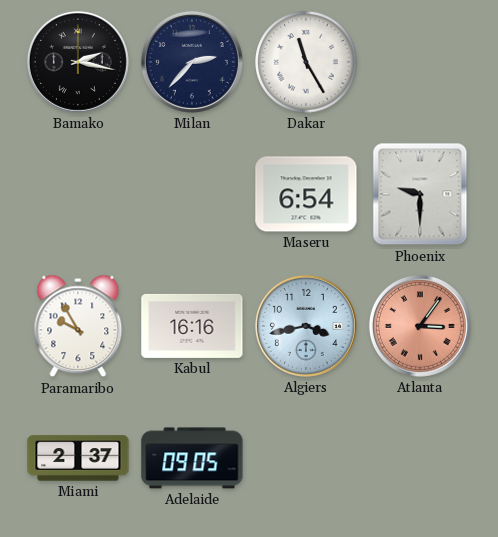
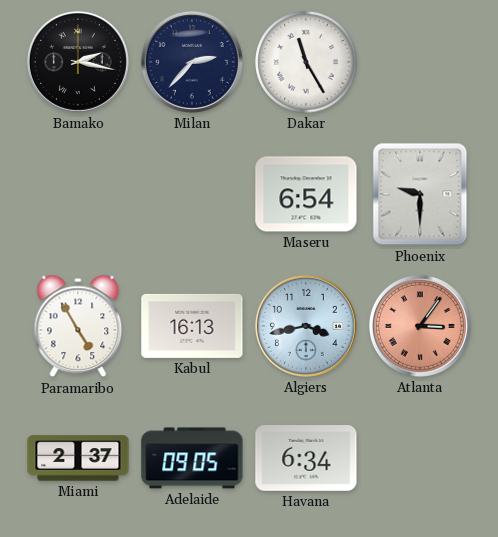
Paramaribo: 9:55 -> 4:55 (78, 326)
Kabul: 16:16 -> 16:13 (192, 326)
Havana: none -> 6:34 (306, 459)
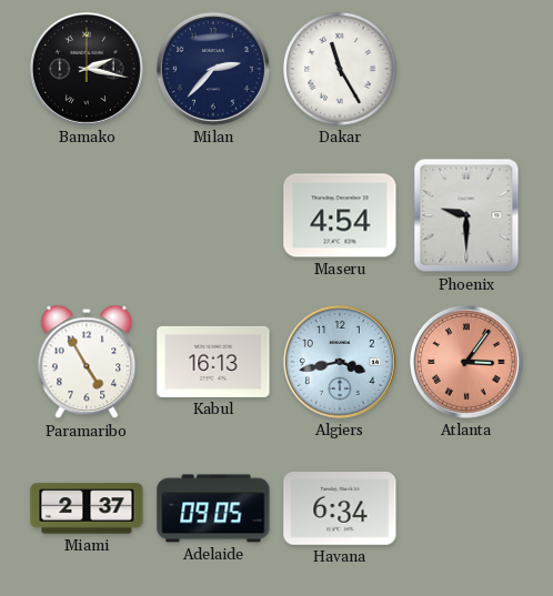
Maseru: 6:54 -> 4:54 (340, 215)
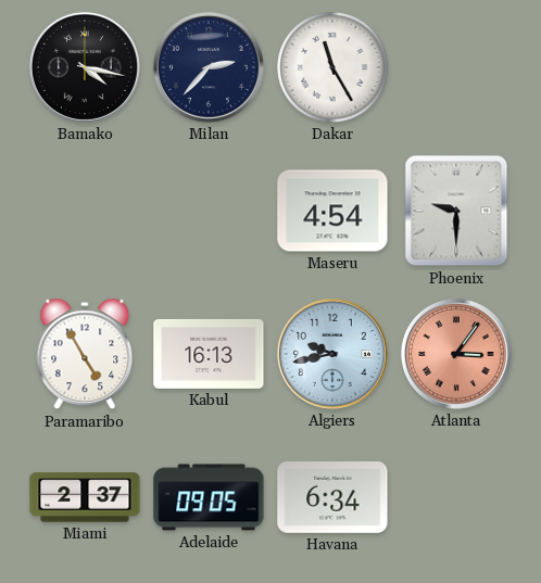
Bamako: 2:17 -> 4:17 (85, 67)
Algiers: 3:43 -> 9:43 (332, 354)
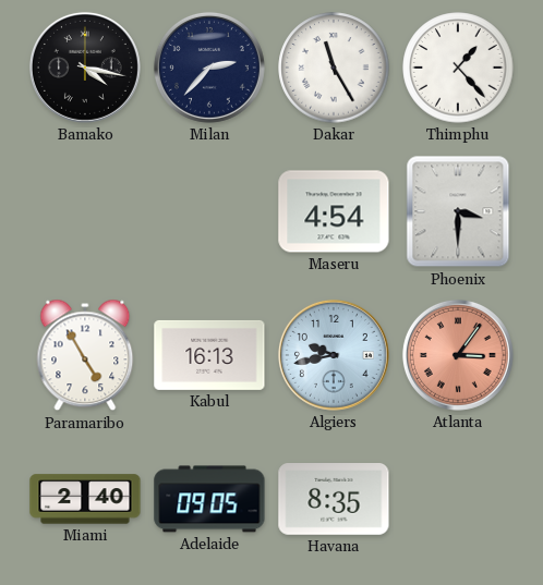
Thimphu: none -> 1:23 (458, 68)
Phoenix: 9:30 -> 3:30 (458, 211)
Miami: 2:37 -> 2:40 (85, 499)
Havana: 6:34 -> 8:35 (334, 500)
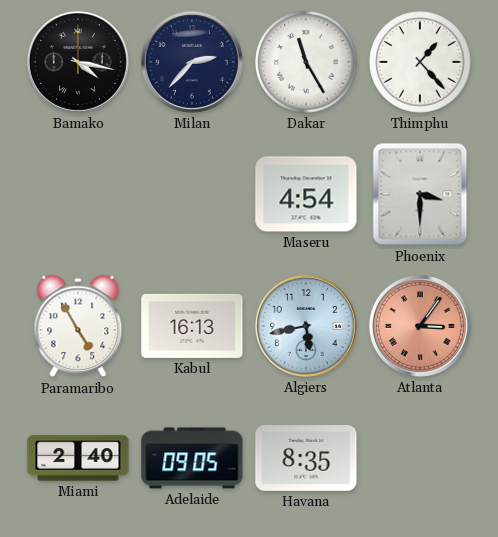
Algiers: 9:43 -> 5:43 (306, 326)
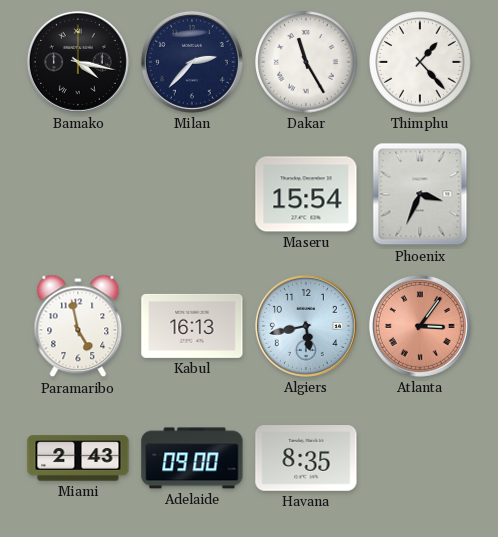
Maseru: 4:54 -> 15:54 (306, 194)
Phoenix: 3:30 -> 3:34 (420, 194)
Paramaribo: 4:55 -> 4:58 (78, 326)
Miami: 2:40 -> 2:43 (78, 458)
Adelaide: 09:05 -> 09:00 (192, 458)
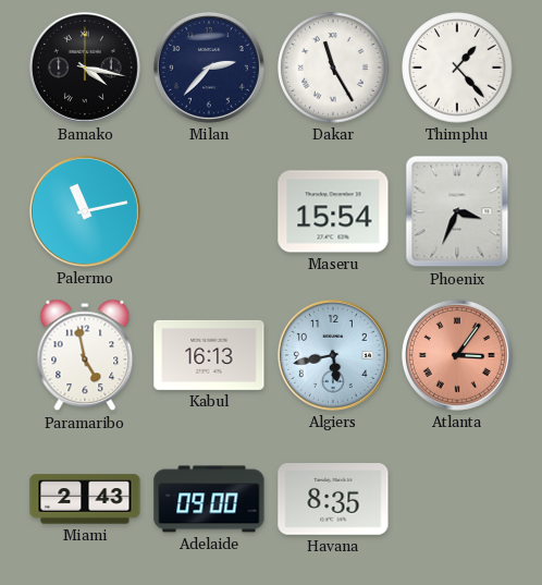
Palermo: none -> 11:13 (85, 211)
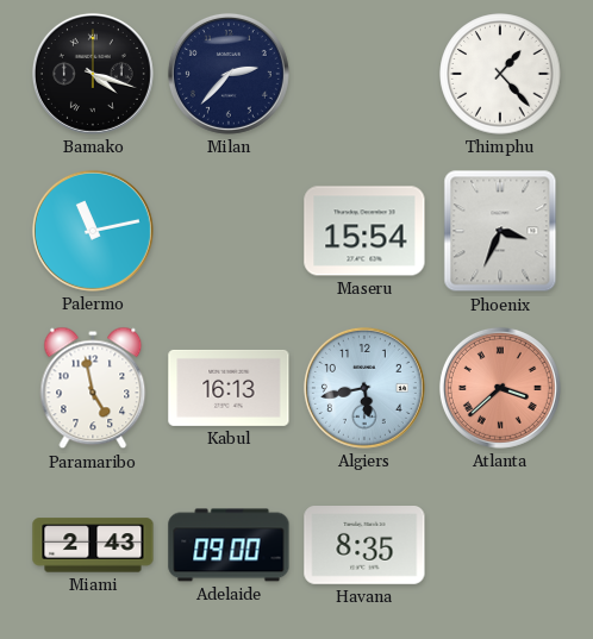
Bamako: 4:17 -> 4:18 (93, 74)
Dakar: 11:25 -> none (333, 68)
Atlanta: 3:06 -> 3:38 (500, 388)
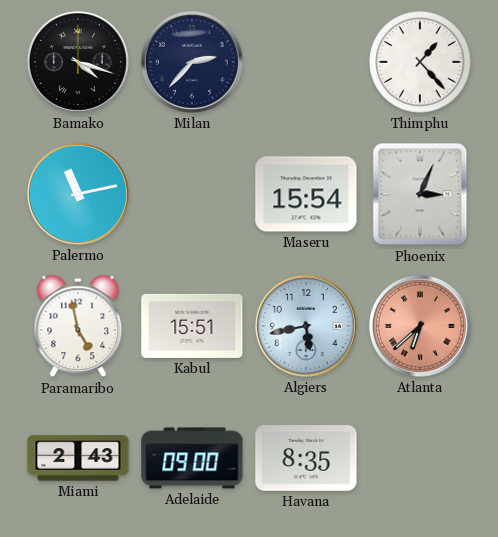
Phoenix: 3:34 -> 3:04 (420, 194)
Kabul: 16:13 -> 15:51 (192, 326)
Atlanta: 3:38 -> 6:38 (420, 326)
